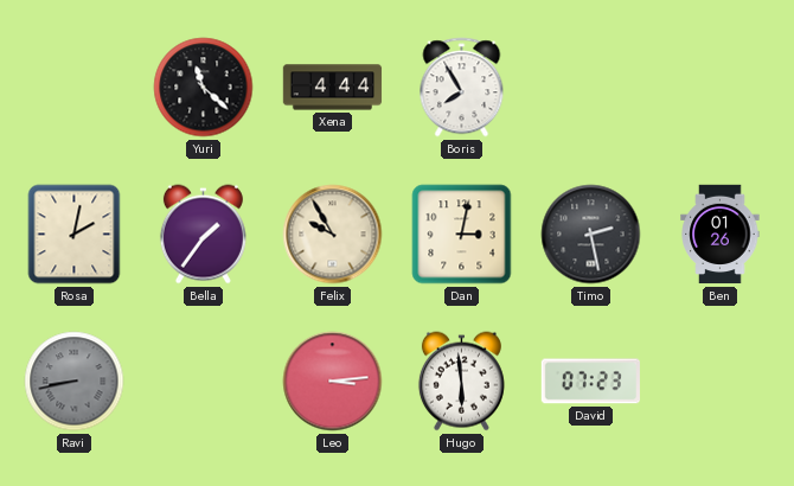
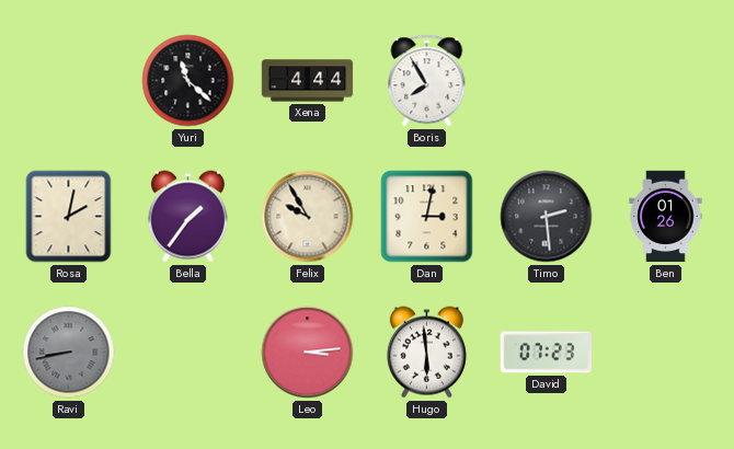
Timo: 2:28 -> 2:29 (547, 217)
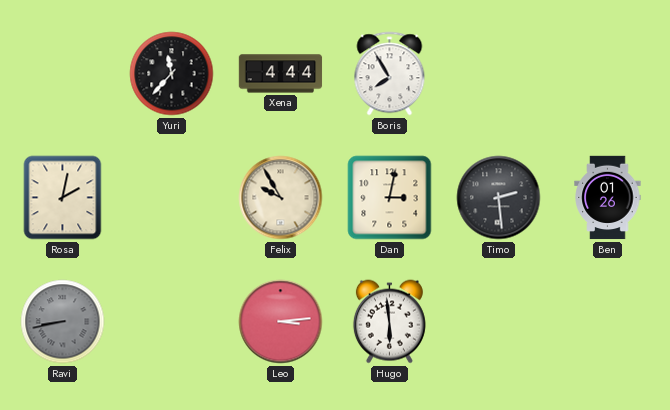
Yuri: 11:22 -> 11:37 (172, 74)
Bella: 1:36 -> none (187, 217)
David: 07:23 -> none (546, 353)
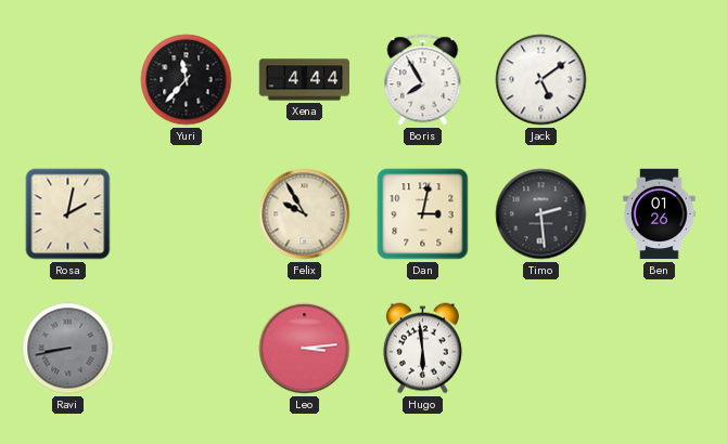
Jack: none -> 5:09 (541, 80)
